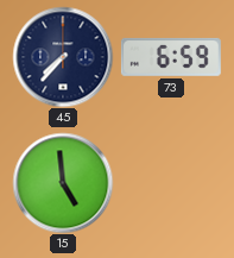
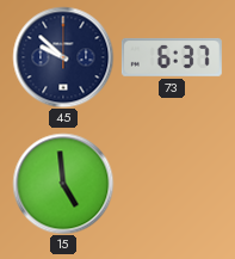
45: 7:37 -> 9:52 (63, 57)
73: 6:59 -> 6:37 (172, 57)
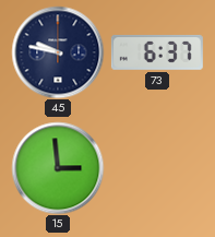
45: 9:52 -> 9:47 (58, 52)
15: 4:59 -> 2:59 (58, 168)
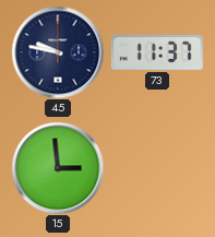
73: 6:37 -> 11:37 (157, 52)
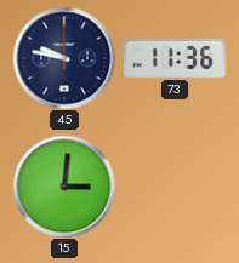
73: 11:37 -> 11:36 (175, 58)
15: 2:59 -> 3:01 (64, 187)
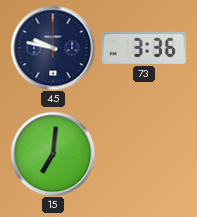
73: 11:36 -> 3:36 (144, 48)
15: 3:01 -> 7:01 (53, 154)
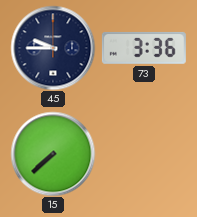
45: 9:47 -> 9:45 (53, 48)
15: 7:01 -> 7:38 (53, 154)
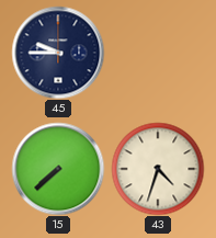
73: 3:36 -> none (144, 48)
43: none -> 4:33 (158, 169)
